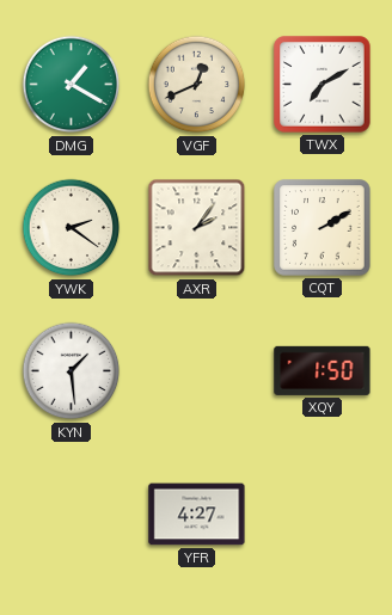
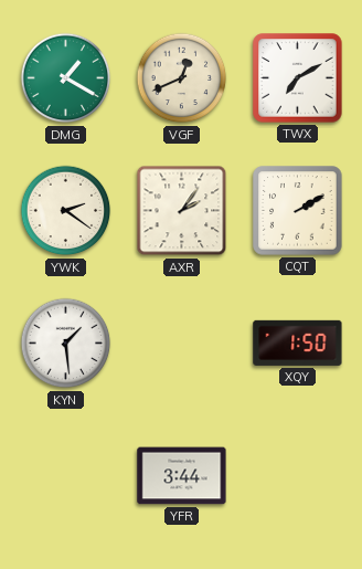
YFR: 4:27 -> 3:44 (182, 476)
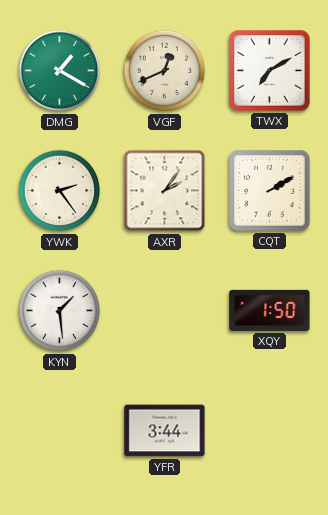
YWK: 2:21 -> 2:24 (60, 191)
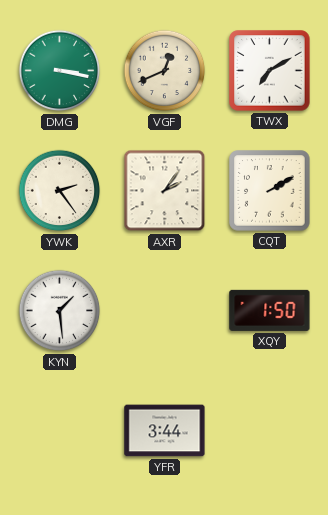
DMG: 1:20 -> 3:17 (60, 71)
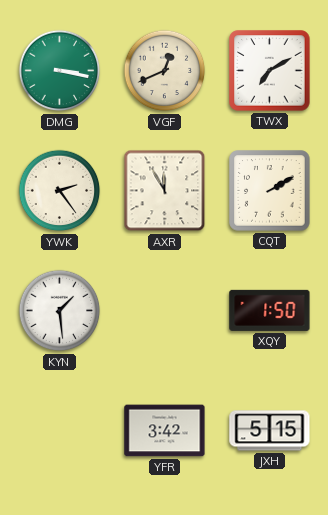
AXR: 2:06 -> 11:55 (165, 191)
YFR: 3:44 -> 3:42 (165, 431)
JXH: none -> 5:15 (270, 431)
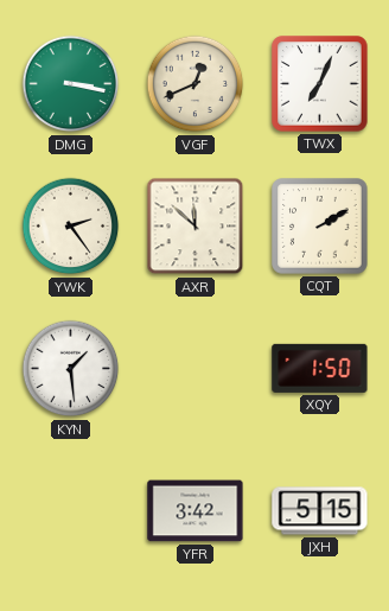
TWX: 7:10 -> 7:04 (320, 84)
AXR: 11:55 -> 11:52 (196, 227)
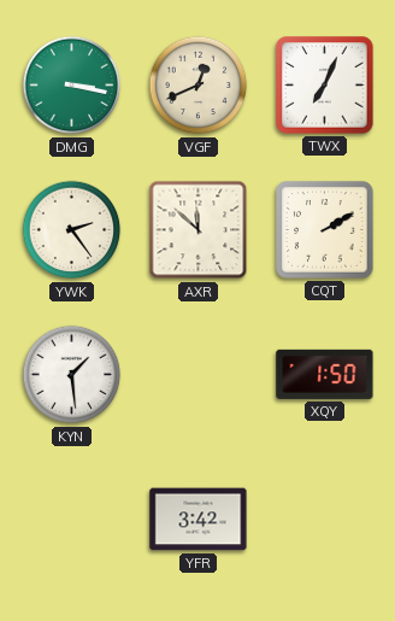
JXH: 5:15 -> none (320, 511)
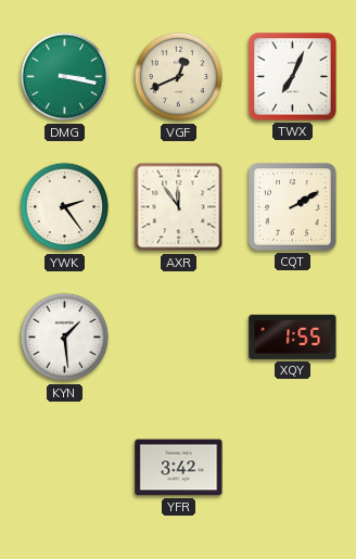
AXR: 11:52 -> 11:54 (179, 207)
XQY: 1:50 -> 1:55 (293, 336)
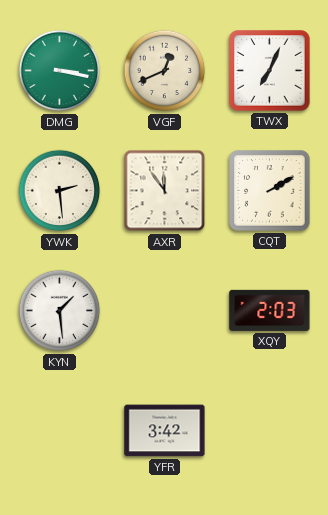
YWK: 2:24 -> 2:29 (60, 191)
XQY: 1:55 -> 2:03 (270, 310)
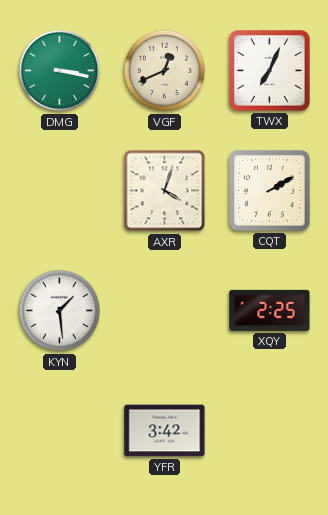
YWK: 2:29 -> none (60, 191)
AXR: 11:54 -> 4:03 (165, 191)
XQY: 2:03 -> 2:25 (270, 310)
